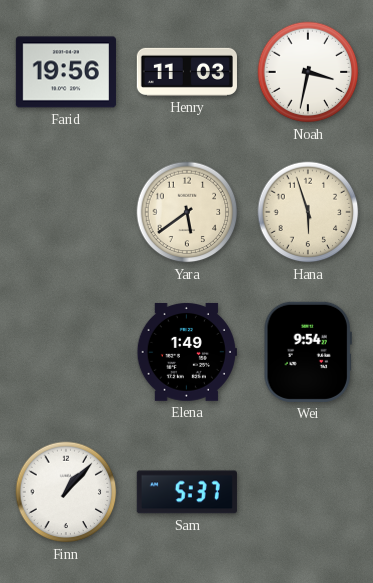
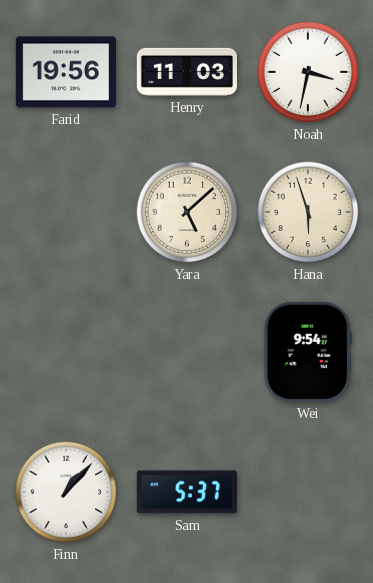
Yara: 5:39 -> 5:08 (187, 212)
Elena: 1:49 -> none (187, 352)
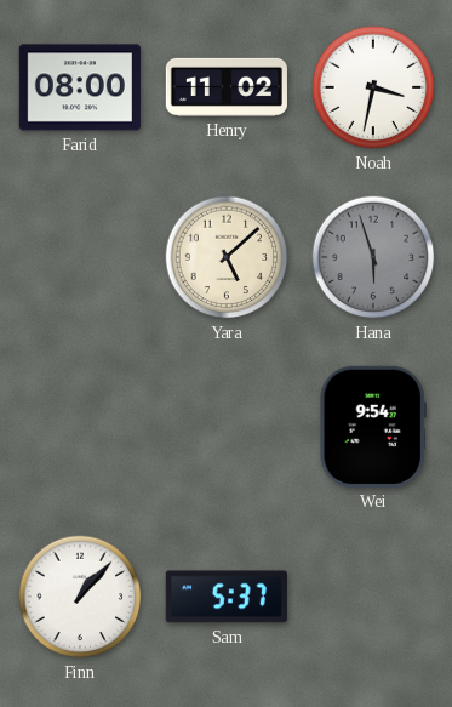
Farid: 19:56 -> 08:00 (80, 87)
Henry: 11:03 -> 11:02 (225, 87)
Hana dial: cream -> grey (373, 257)
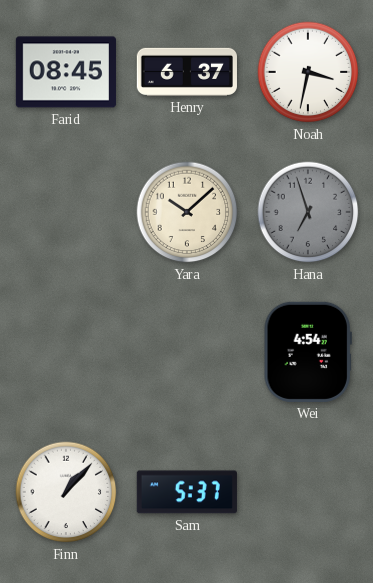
Farid: 08:00 -> 08:45 (66, 72)
Henry: 11:02 -> 6:37 (186, 72)
Yara: 5:08 -> 10:08 (187, 212)
Hana: 5:57 -> 6:57 (308, 212)
Wei: 9:54 -> 4:54 (308, 352)
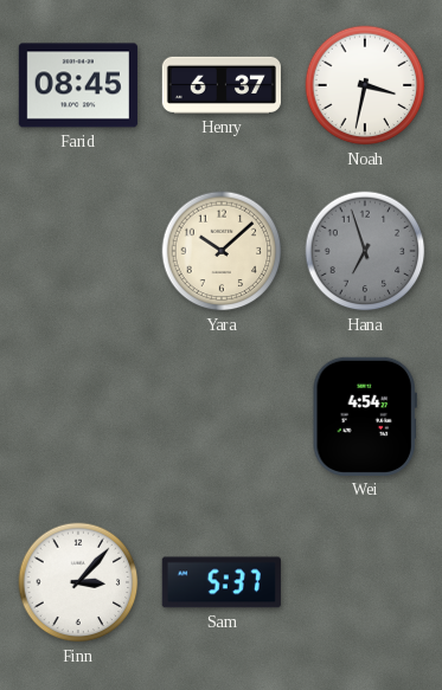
Finn: 1:07 -> 3:07 (78, 582)
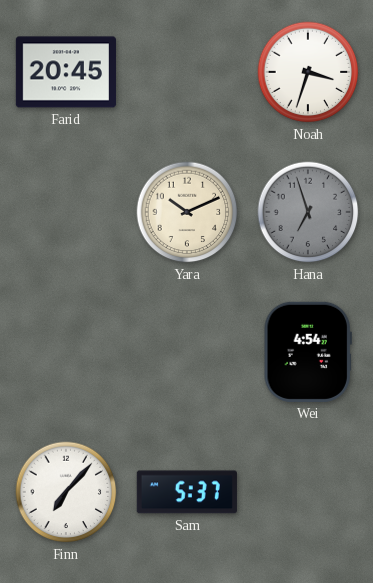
Farid: 08:45 -> 20:45 (66, 72)
Henry: 6:37 -> none (220, 85)
Noah: 3:32 -> 3:33 (308, 72)
Yara: 10:08 -> 10:11 (187, 212)
Finn: 3:07 -> 7:07 (66, 492)
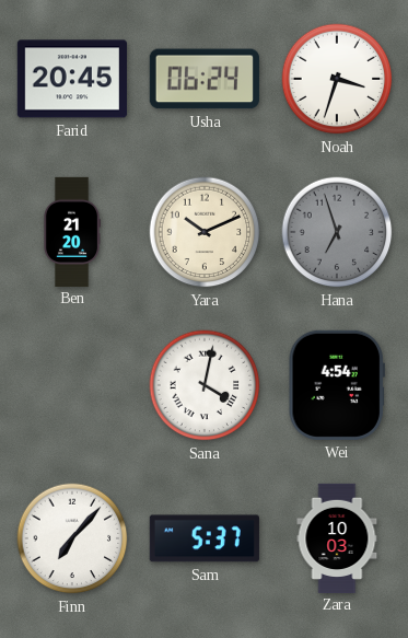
Usha: none -> 06:24 (205, 79)
Ben: none -> 21:20 (71, 231)
Sana: none -> 4:02 (205, 385)
Zara: none -> 10:03 (337, 537)
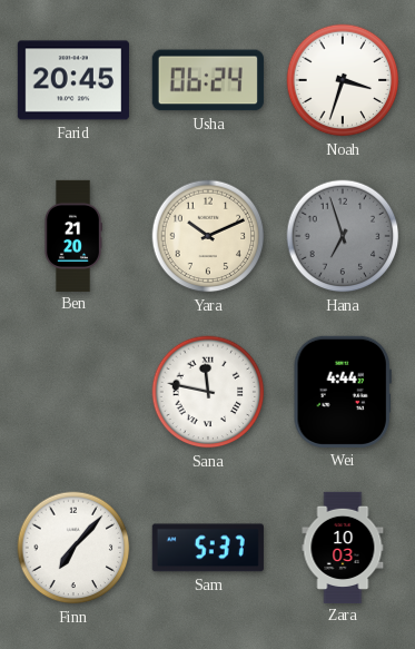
Sana: 4:02 -> 11:47 (208, 392)
Wei: 4:54 -> 4:44 (343, 392)
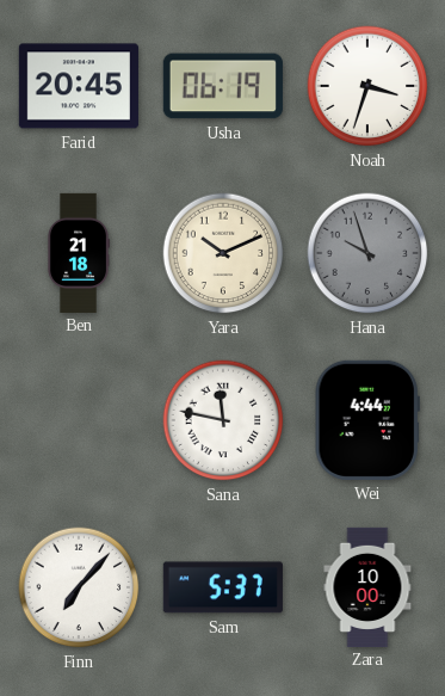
Usha: 06:24 -> 06:19 (223, 86)
Ben: 21:20 -> 21:18 (78, 252)
Hana: 6:57 -> 9:57 (367, 253)
Zara: 10:03 -> 10:00 (367, 586)
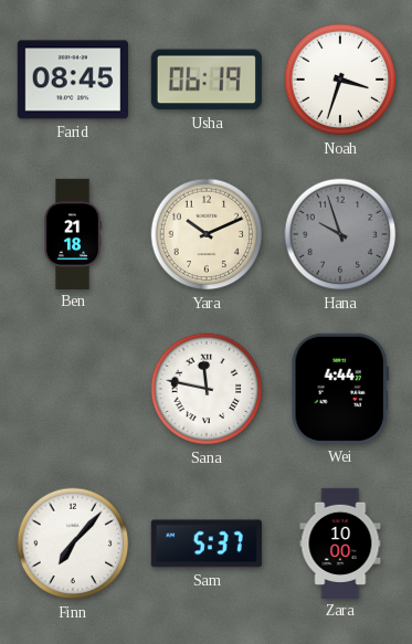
Farid: 20:45 -> 08:45 (73, 80)
